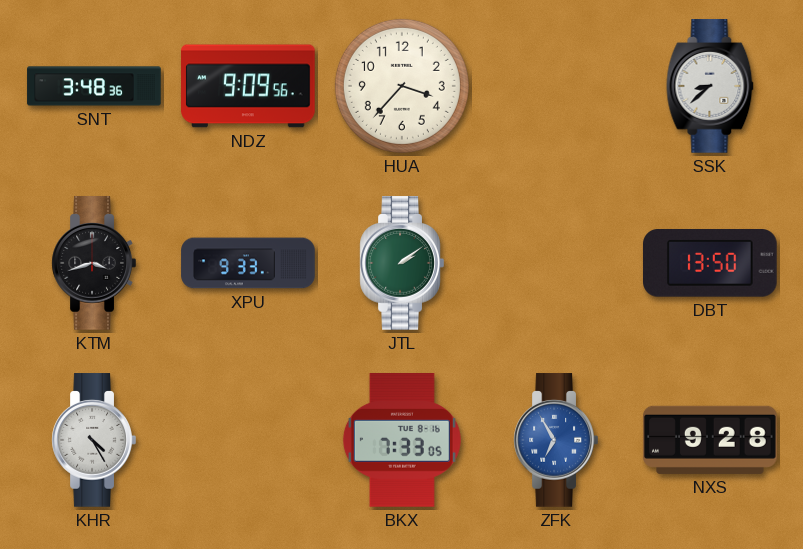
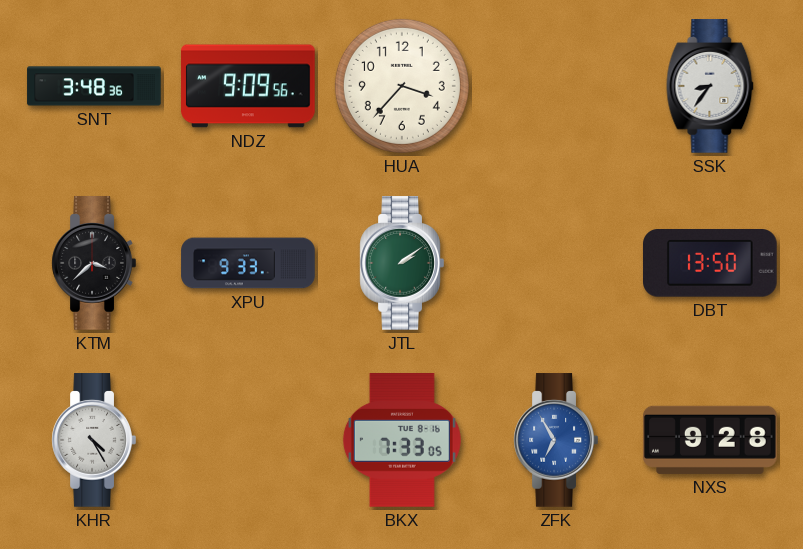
SSK: 8:38 -> 8:36 (710, 86)
KTM: 3:42 -> 3:38 (94, 263)
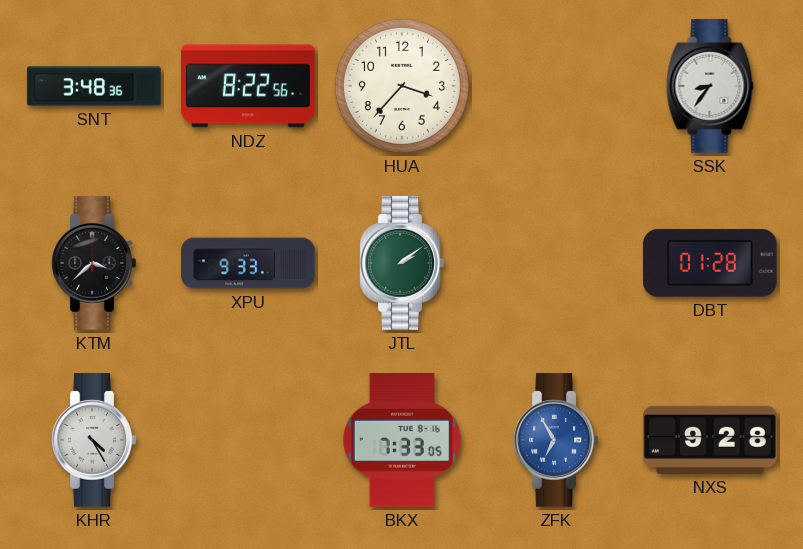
NDZ: 9:09 -> 8:22 (248, 86)
DBT: 13:50 -> 01:28 (711, 263)
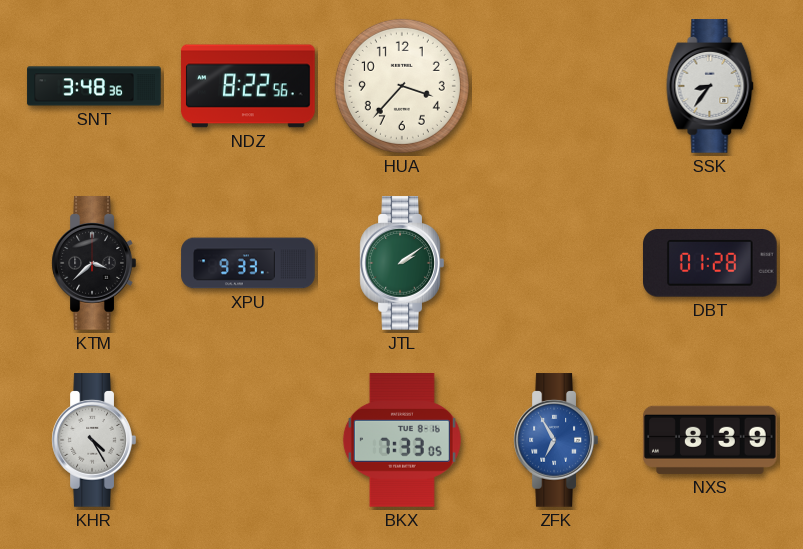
NXS: 9:28 -> 8:39 (711, 440)
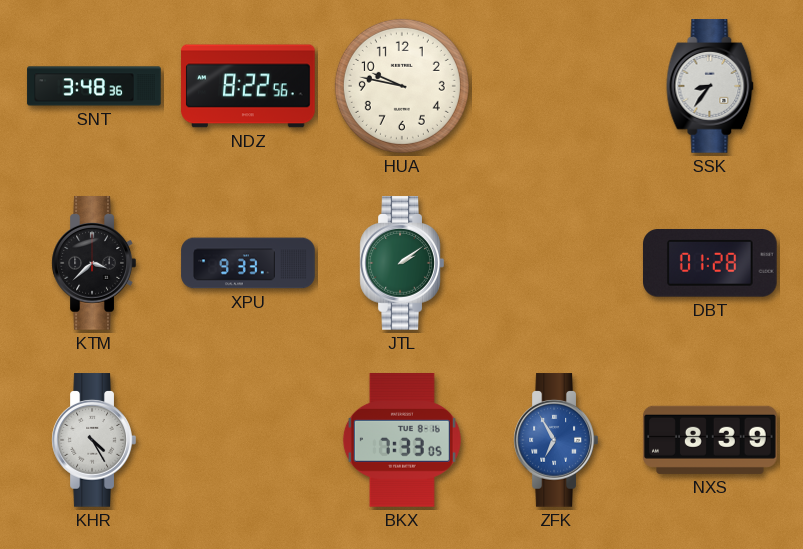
HUA: 3:37 -> 9:47 (402, 86)
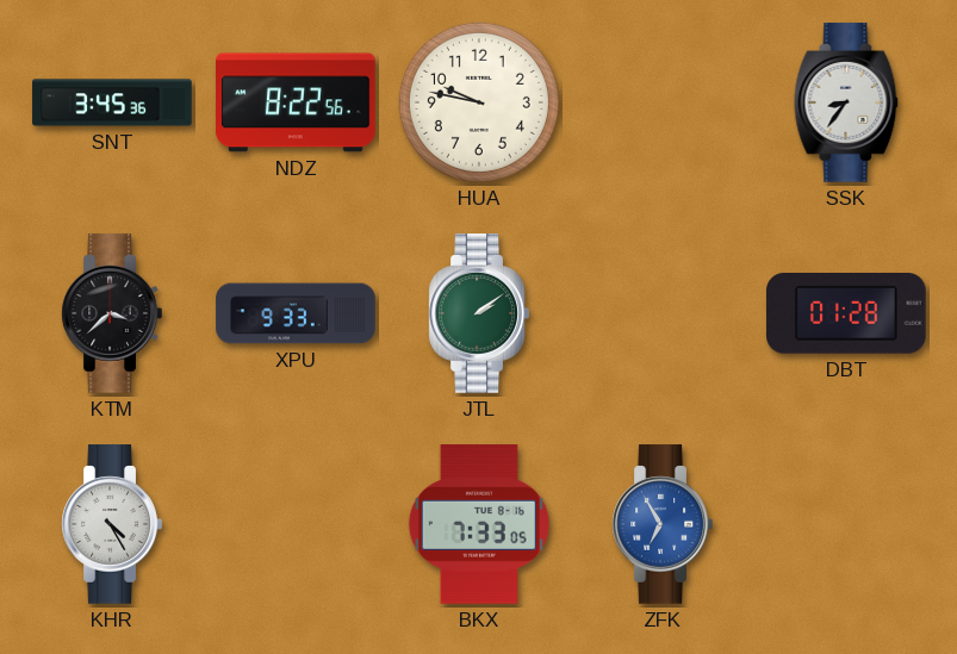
SNT: 3:48 -> 3:45 (112, 102)
NXS: 8:39 -> none (711, 440)
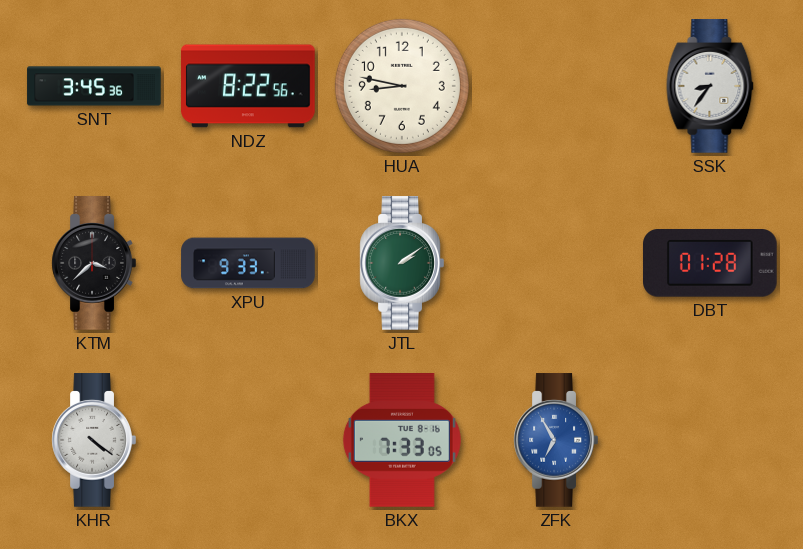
HUA: 9:47 -> 8:47 (402, 86)
KHR: 4:25 -> 4:21 (94, 440)
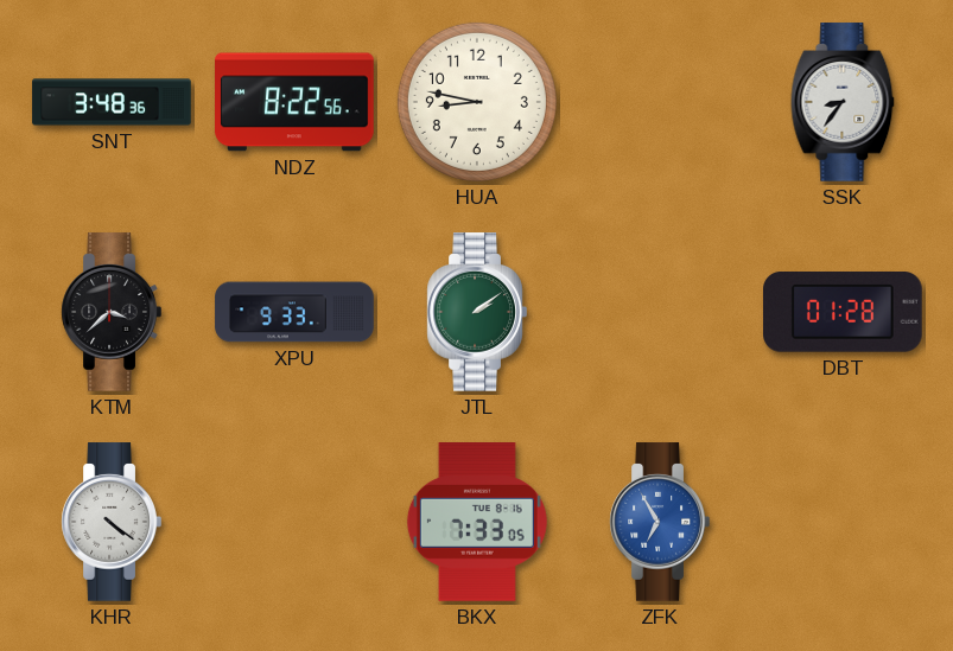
SNT: 3:45 -> 3:48 (112, 102)
